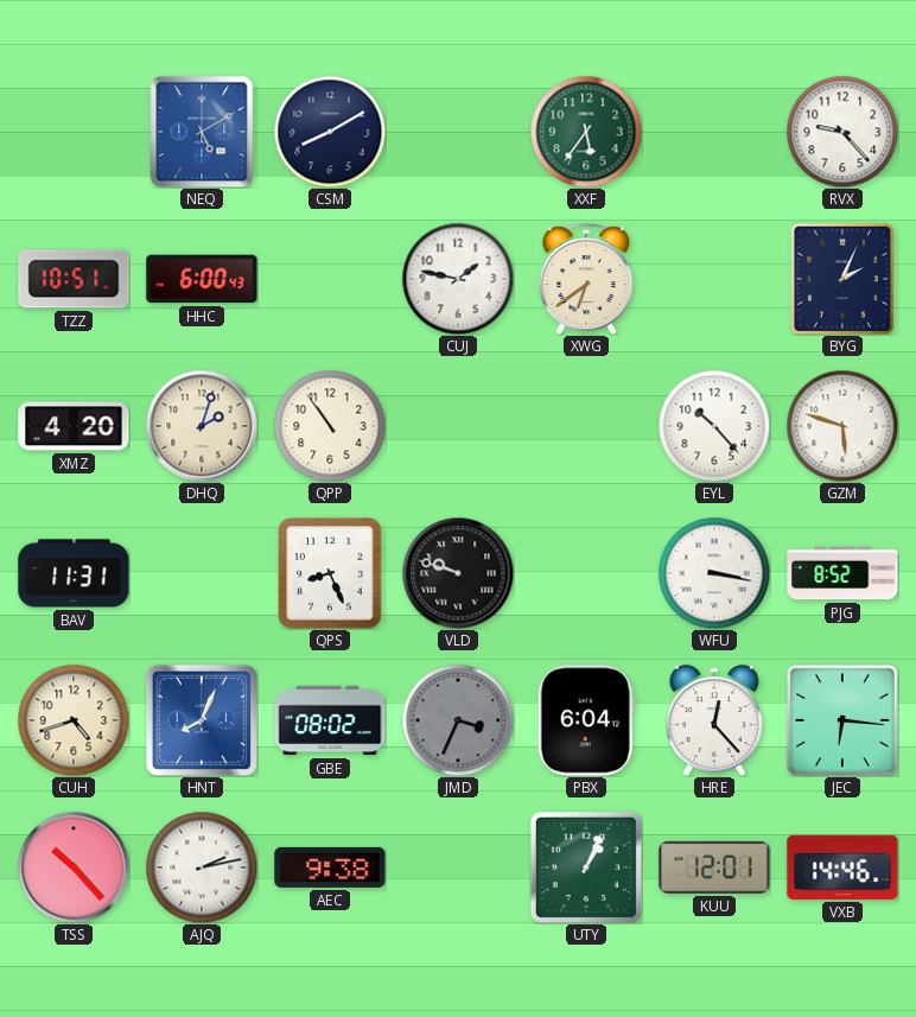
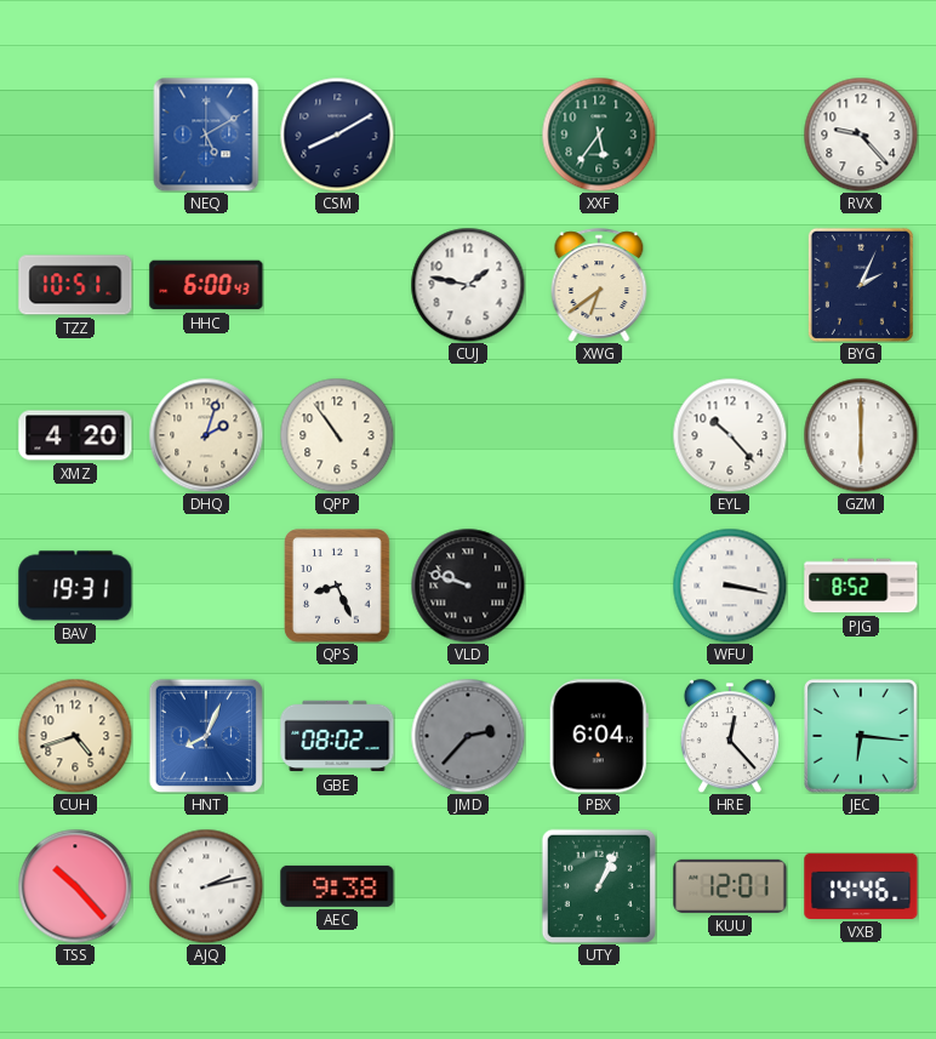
GZM: 5:48 -> 6:00 (861, 435)
BAV: 11:31 -> 19:31 (75, 586)
JMD: 3:34 -> 2:37 (468, 736)
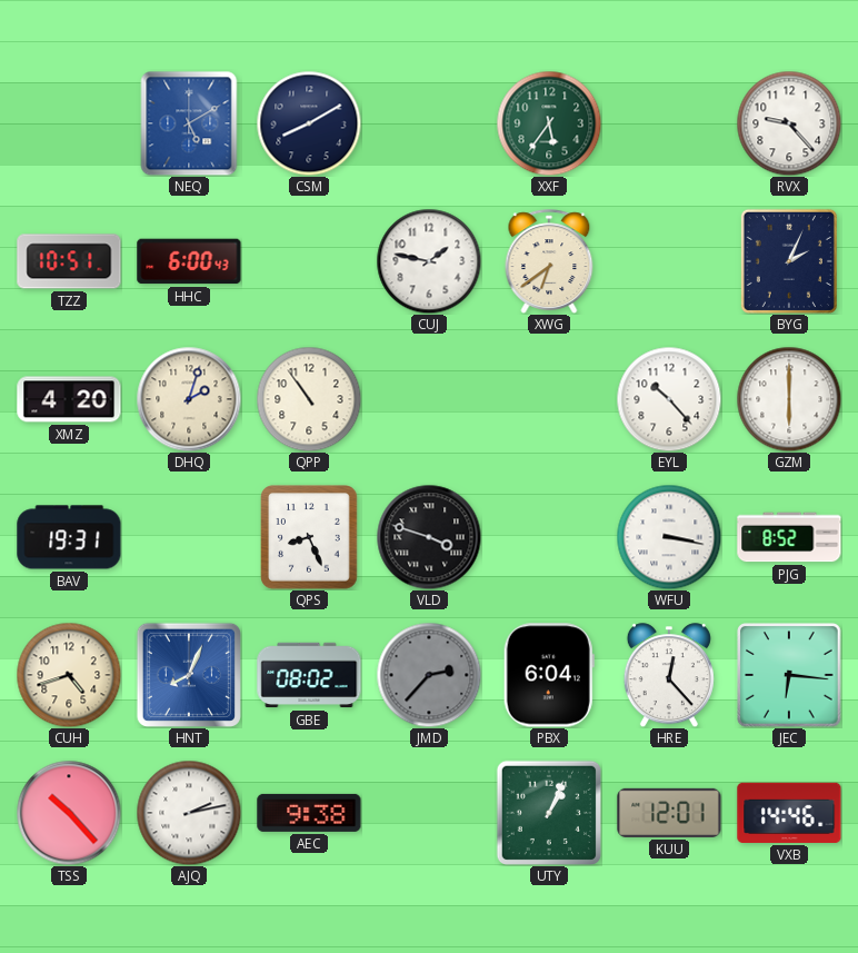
VLD: 9:48 -> 3:48 (429, 537)
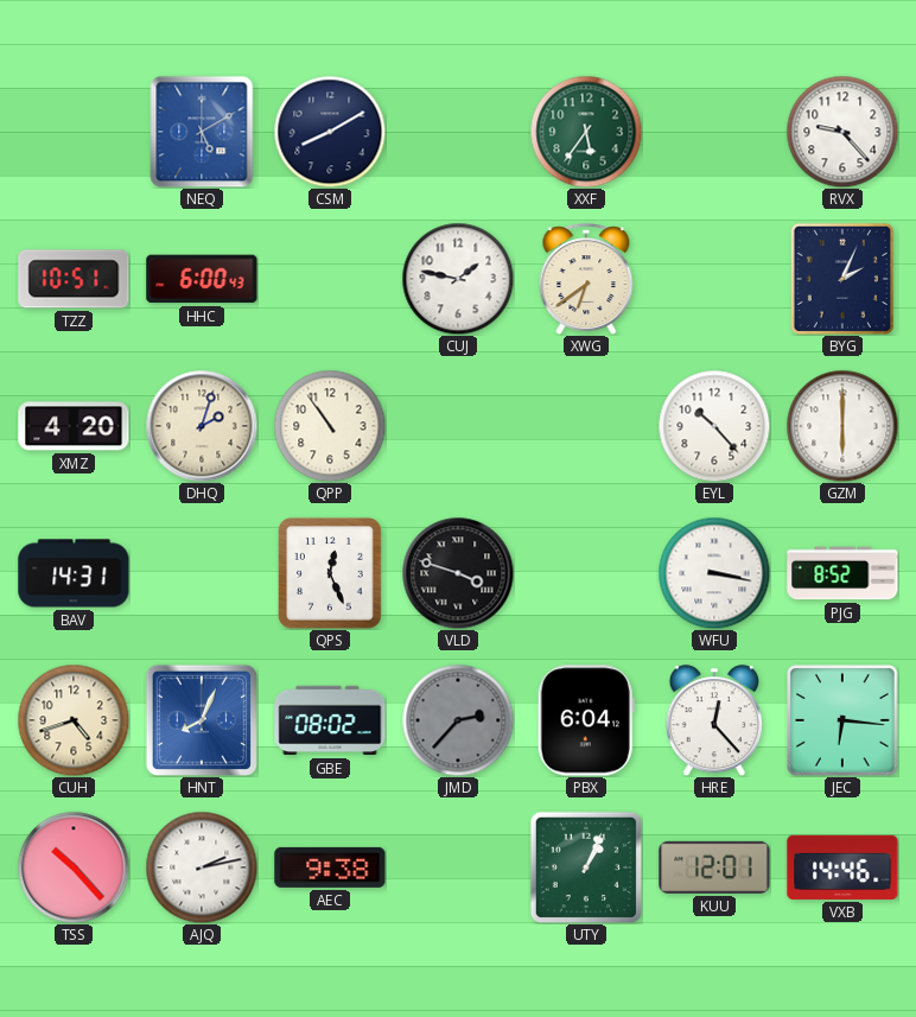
BAV: 19:31 -> 14:31 (74, 573)
QPS: 8:26 -> 12:26 (330, 573)
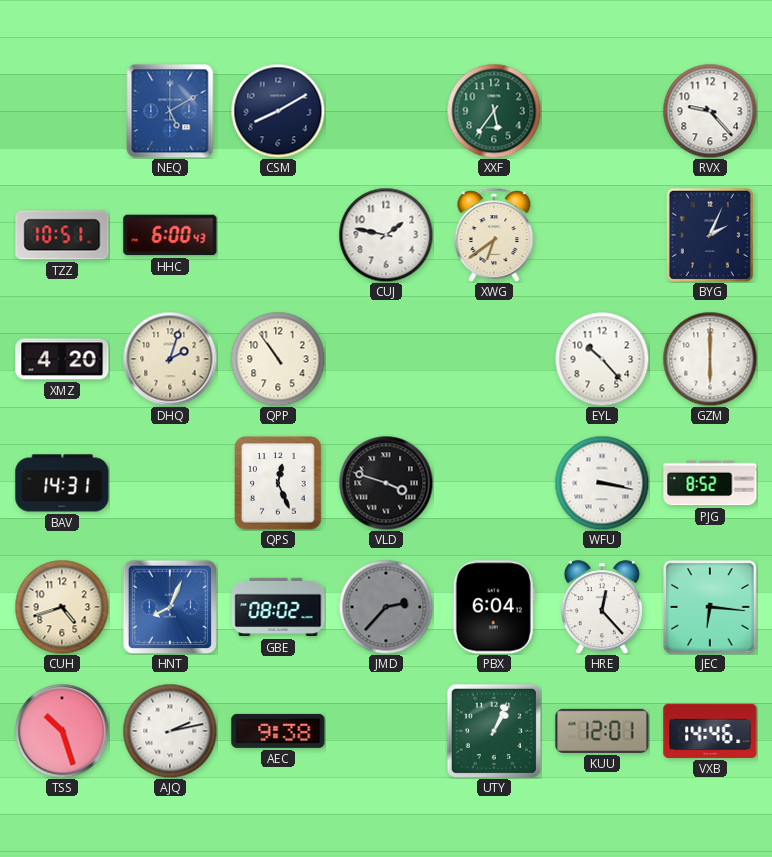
TSS: 10:23 -> 10:27 (62, 731)
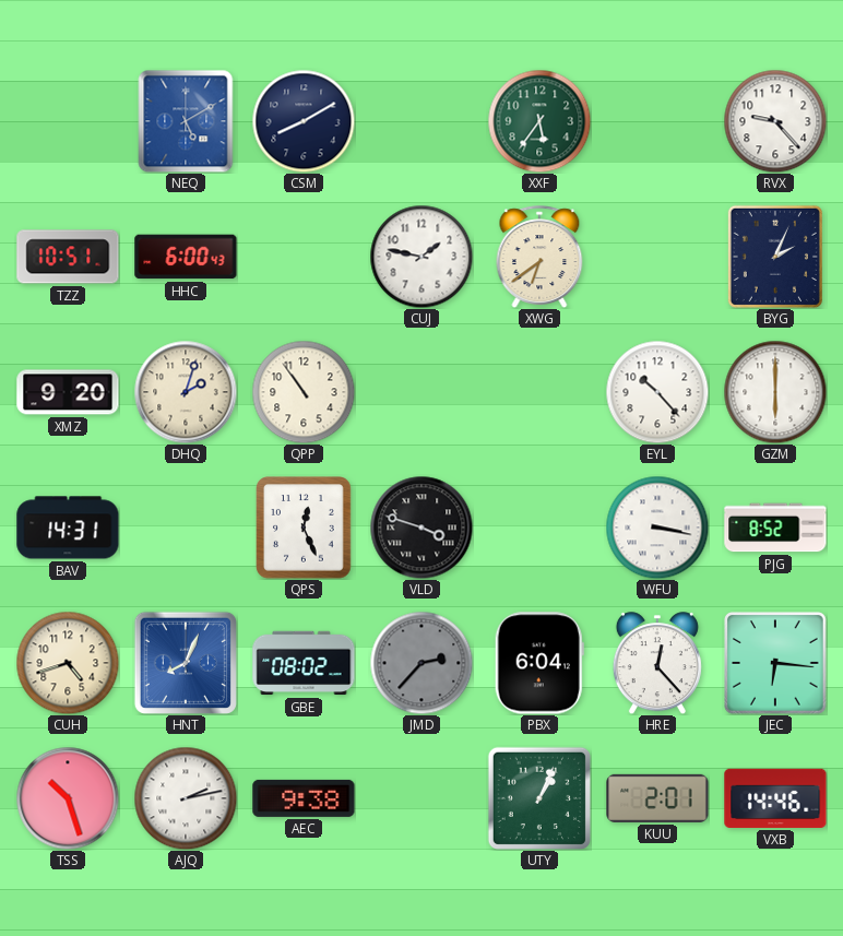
XMZ: 4:20 -> 9:20 (68, 392)
KUU: 12:01 -> 2:01 (657, 798)
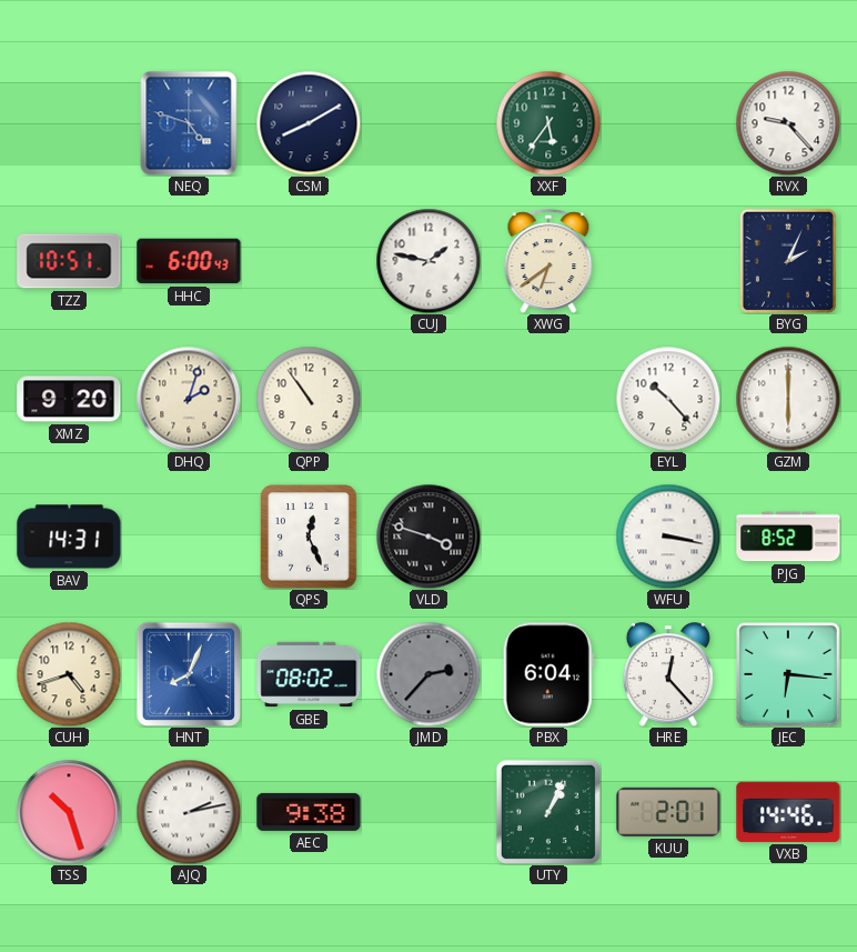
NEQ: 5:10 -> 4:48 (189, 123)
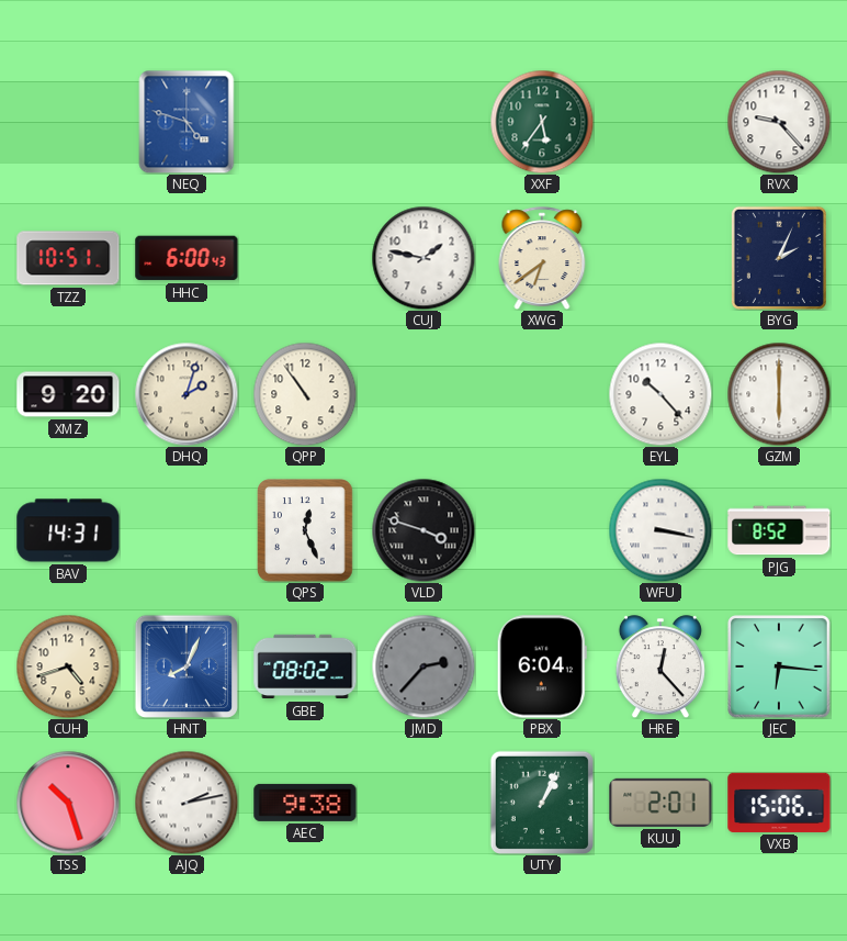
CSM: 8:10 -> none (309, 123)
VXB: 14:46 -> 15:06 (779, 803)
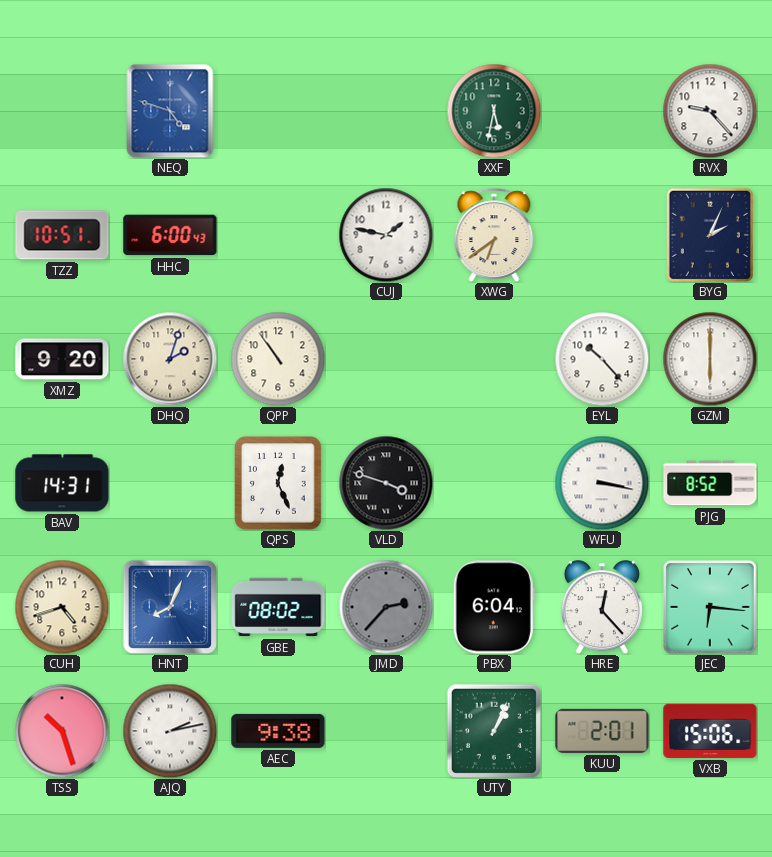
XXF: 5:36 -> 5:32 (494, 111)
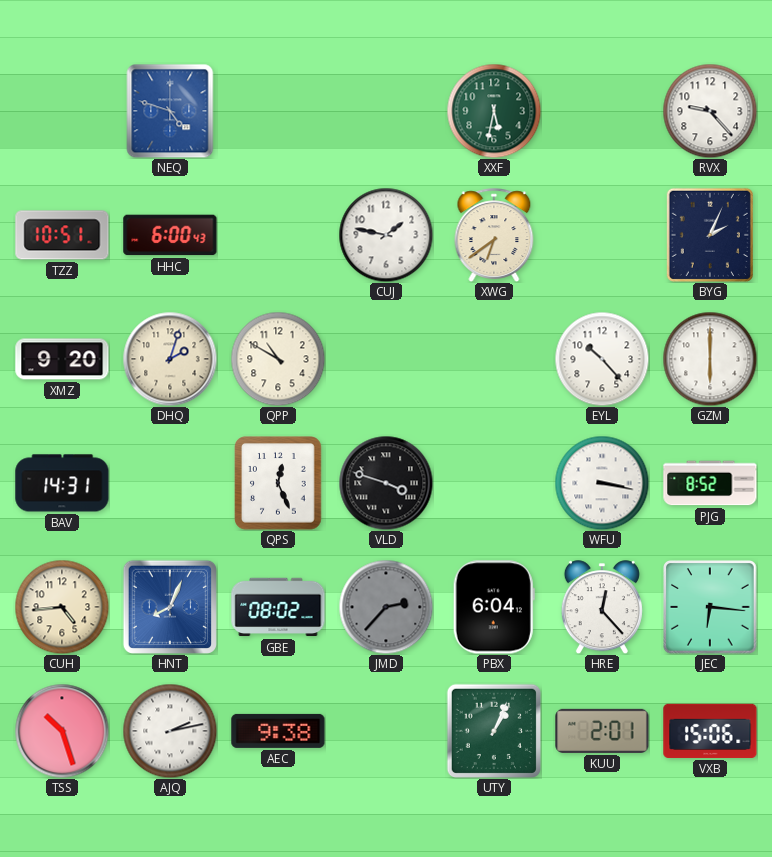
QPP: 10:54 -> 10:50 (278, 359)
CUH: 4:42 -> 4:44 (62, 607)
